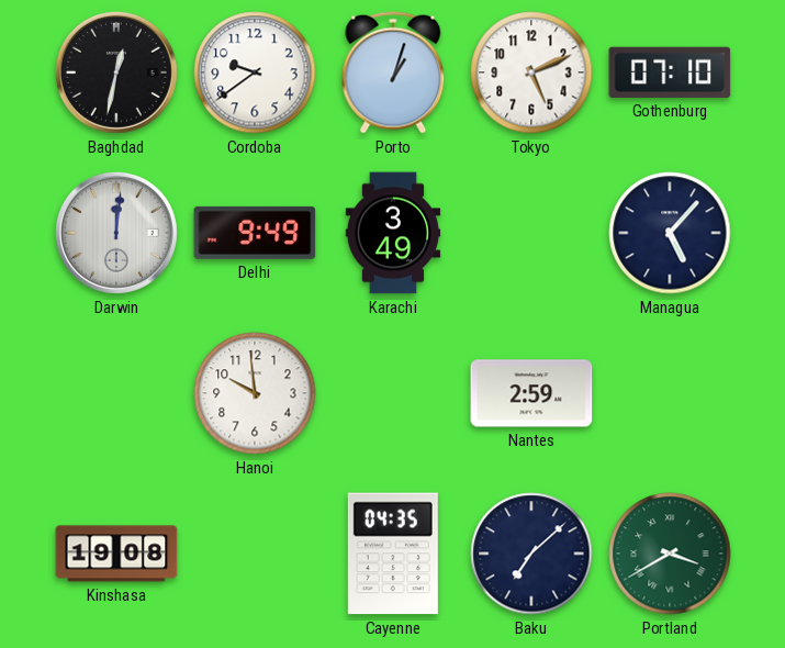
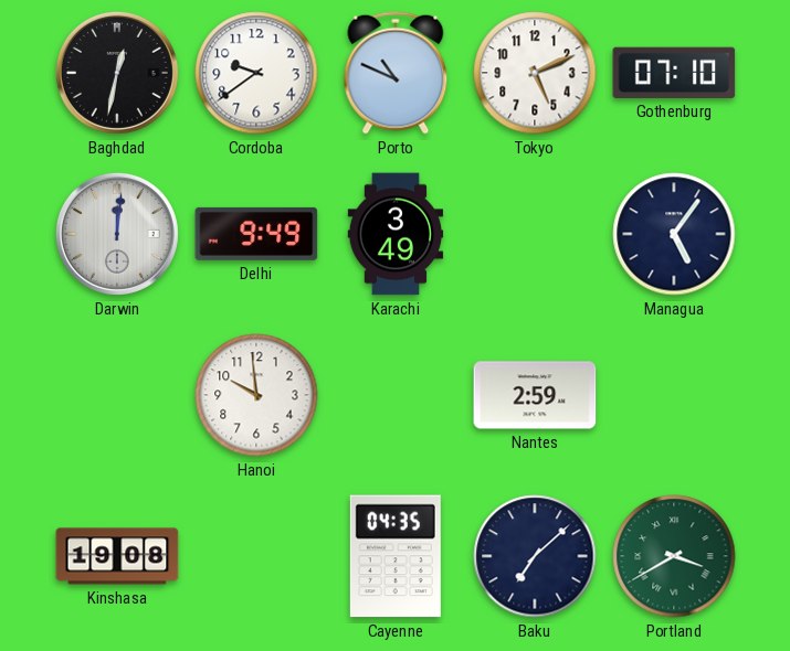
Porto: 1:03 -> 10:49 (396, 73)
Managua: 5:07 -> 5:06 (674, 234)
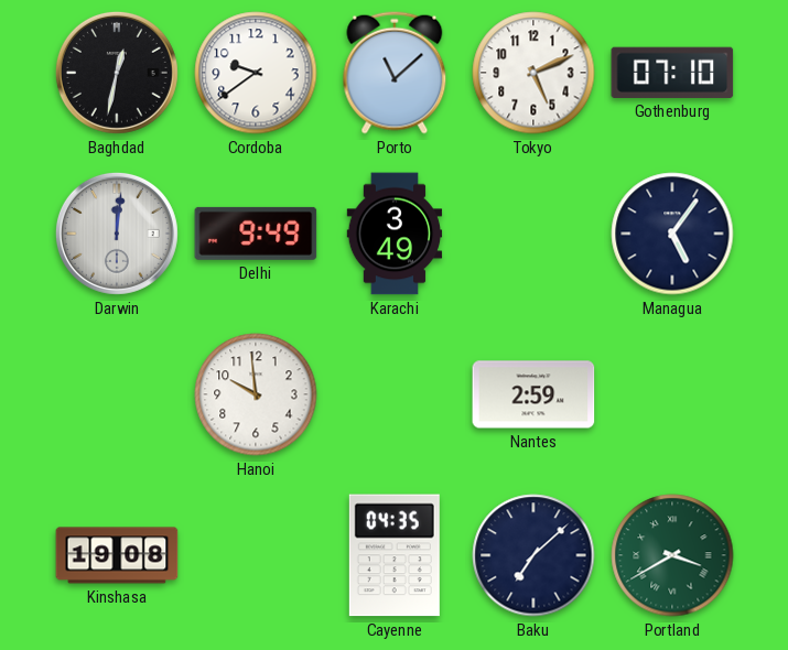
Porto: 10:49 -> 11:08 (395, 73)
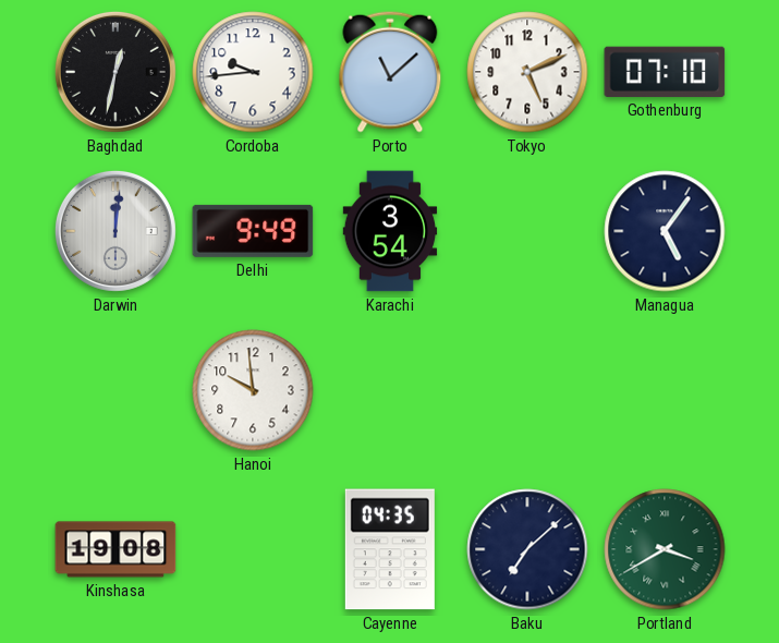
Cordoba: 9:39 -> 9:44 (253, 72)
Karachi: 3:49 -> 3:54 (390, 231)
Nantes: 2:59 -> none (533, 394)
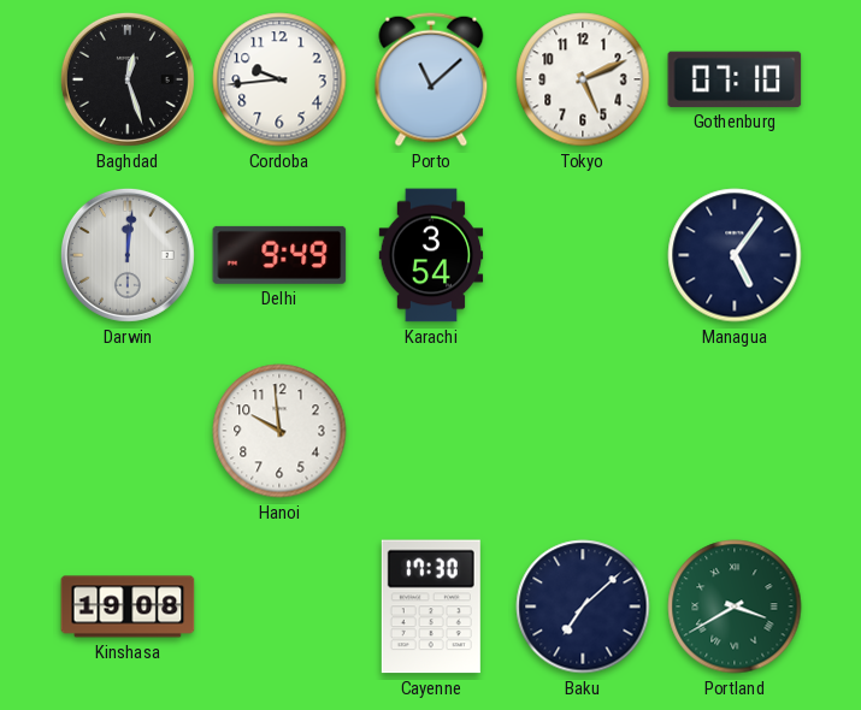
Baghdad: 12:32 -> 12:27 (128, 79)
Cayenne: 04:35 -> 17:30 (431, 607)
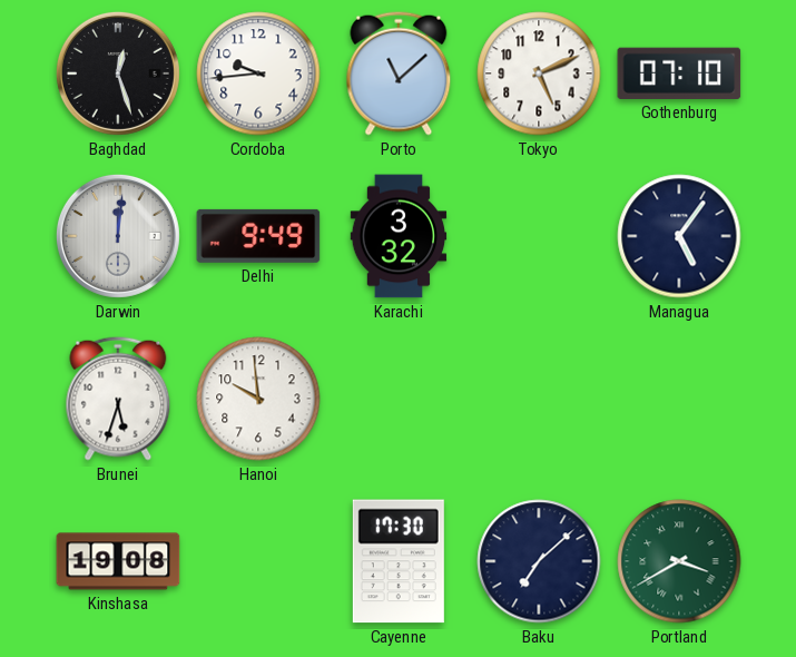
Karachi: 3:54 -> 3:32 (399, 236)
Brunei: none -> 5:33 (118, 399)
